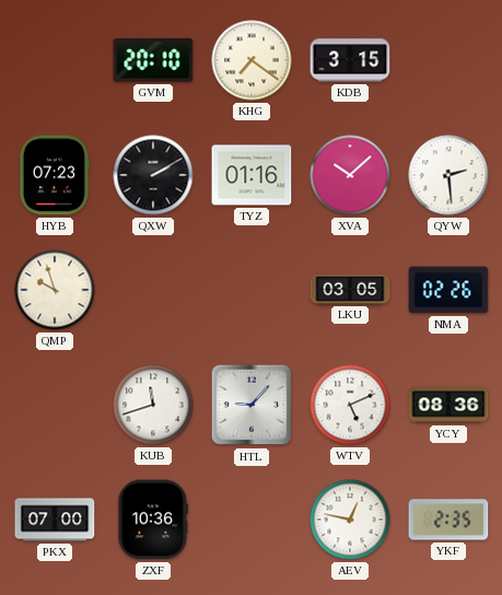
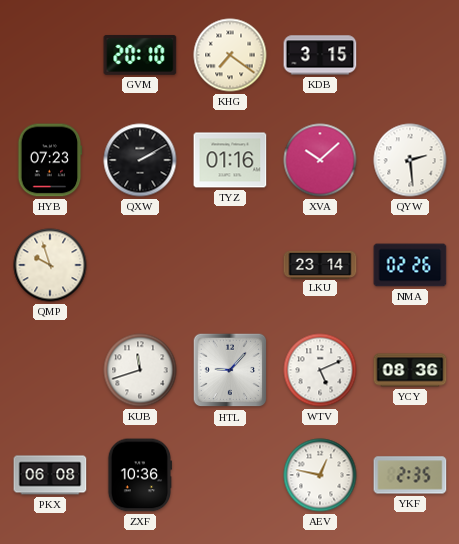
LKU: 03:05 -> 23:14 (320, 264)
PKX: 07:00 -> 06:08 (50, 475)
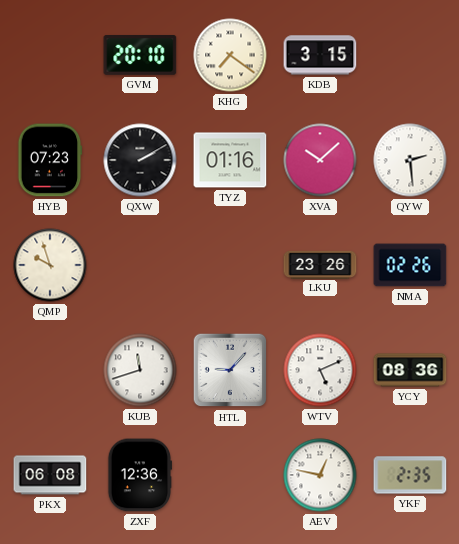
LKU: 23:14 -> 23:26 (320, 264)
ZXF: 10:36 -> 12:36 (140, 475)
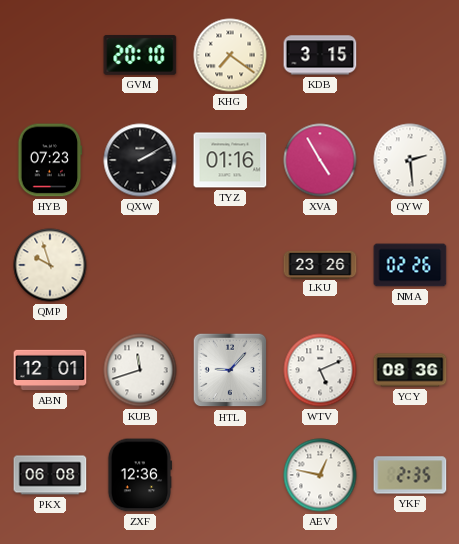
XVA: 10:08 -> 4:55 (320, 160)
ABN: none -> 12:01 (50, 370)
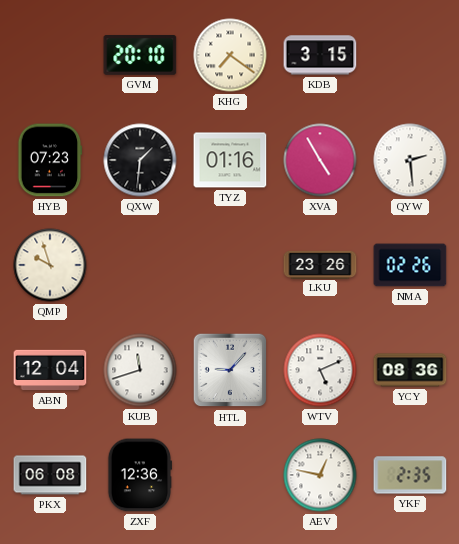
QXW: 2:10 -> 1:31 (140, 160)
ABN: 12:01 -> 12:04 (50, 370)
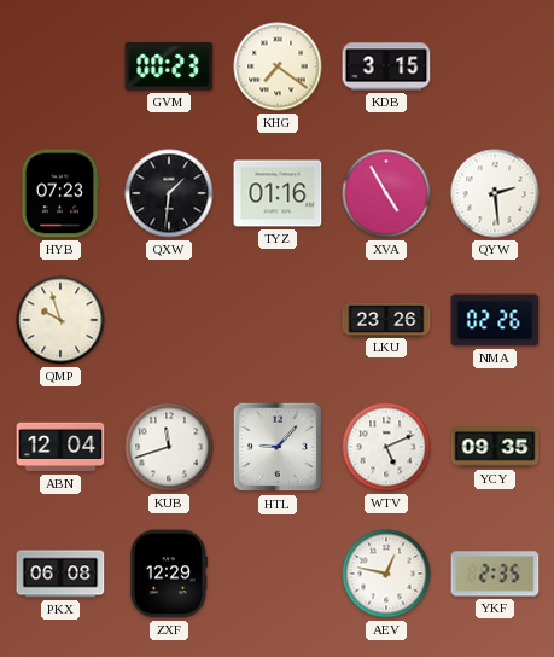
GVM: 20:10 -> 00:23 (169, 66)
YCY: 08:36 -> 09:35 (495, 447)
ZXF: 12:36 -> 12:29 (169, 574)
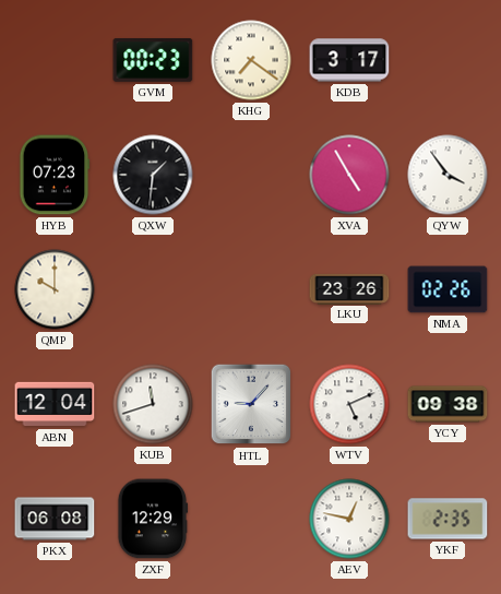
KDB: 3:15 -> 3:17 (349, 60)
TYZ: 01:16 -> none (278, 193)
QYW: 2:29 -> 3:54 (448, 175)
QMP: 9:57 -> 10:00 (55, 289)
YCY: 09:35 -> 09:38 (448, 404)
